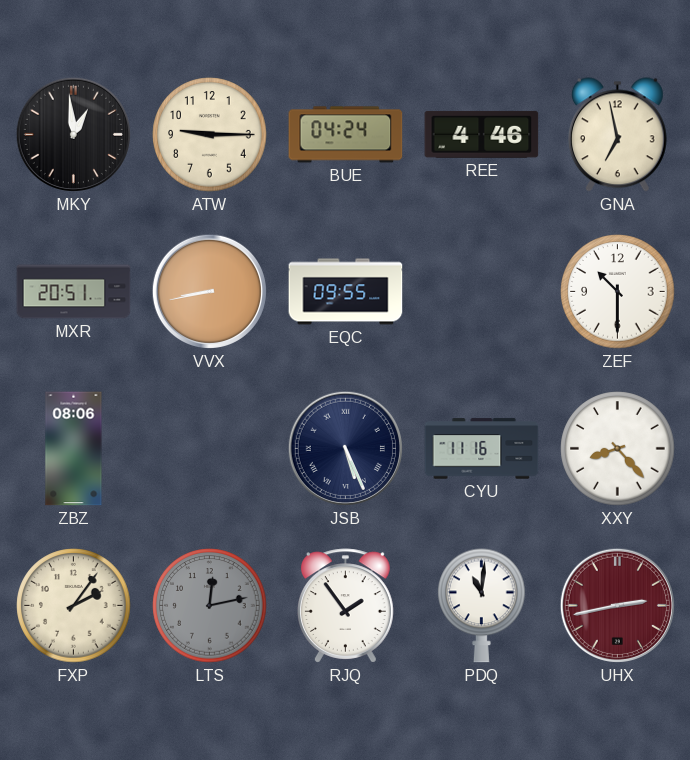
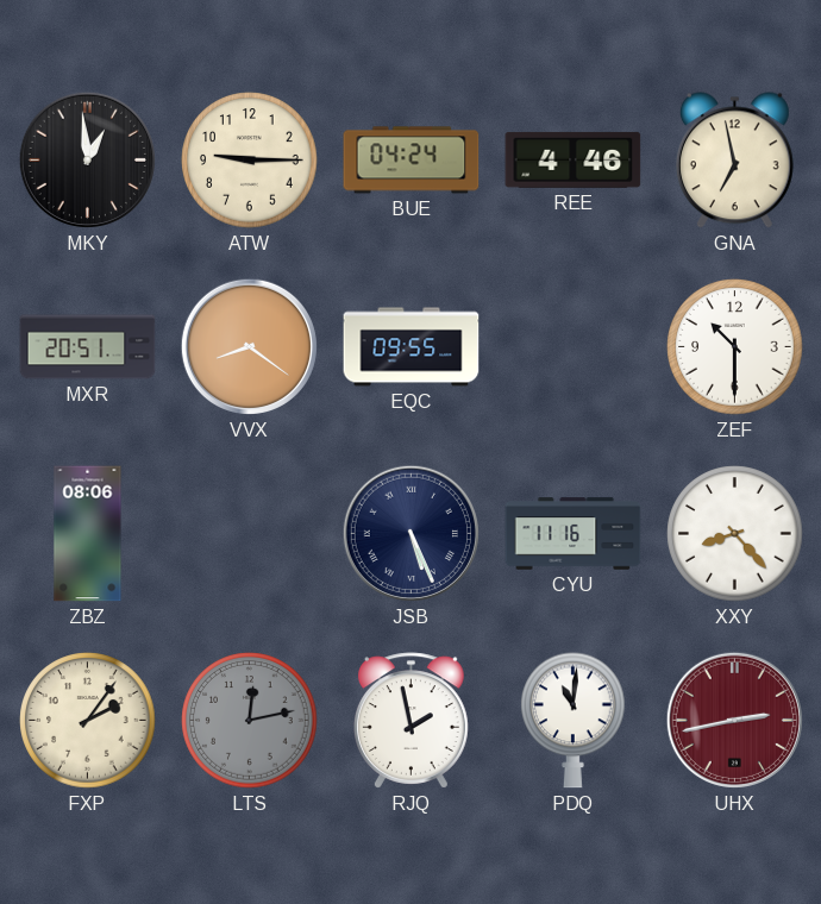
VVX: 8:43 -> 8:21 (249, 346)
RJQ: 1:54 -> 1:58 (411, 721)
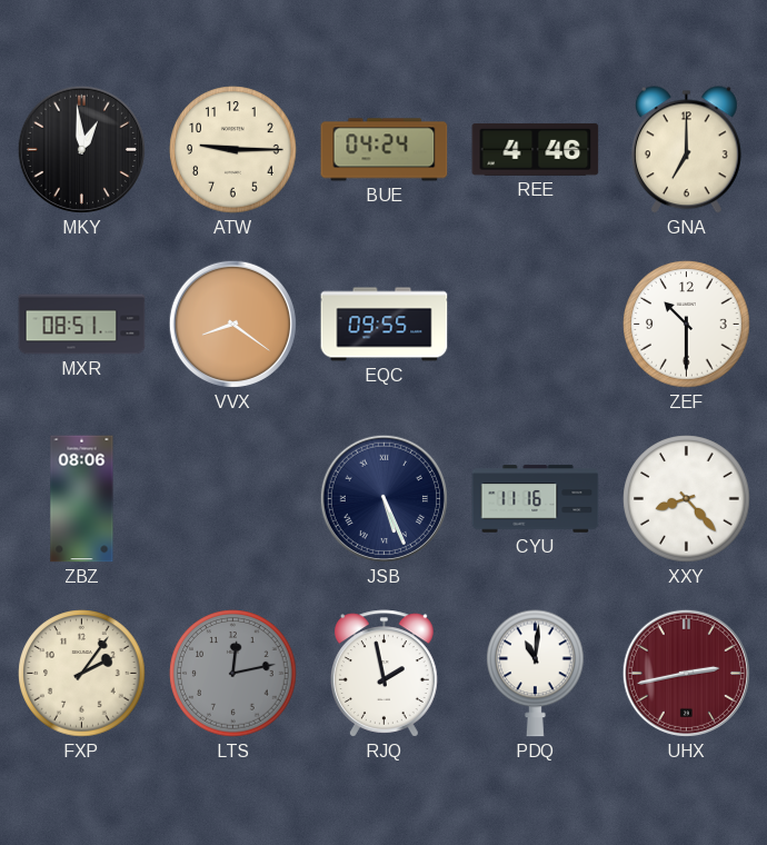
GNA: 6:58 -> 7:00 (686, 150)
MXR: 20:51 -> 08:51 (82, 325)
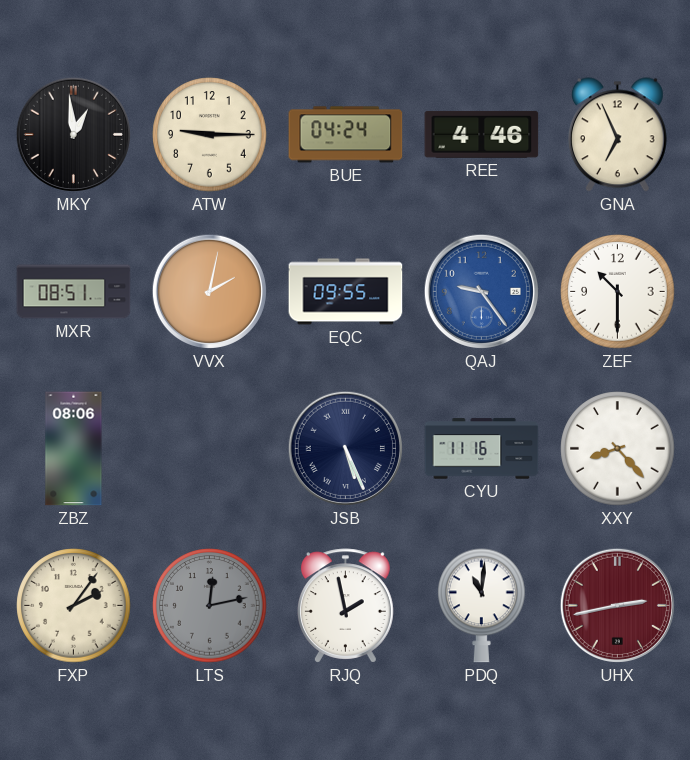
GNA: 7:00 -> 6:56 (617, 135)
VVX: 8:21 -> 2:02 (209, 291)
QAJ: none -> 9:24 (481, 291)
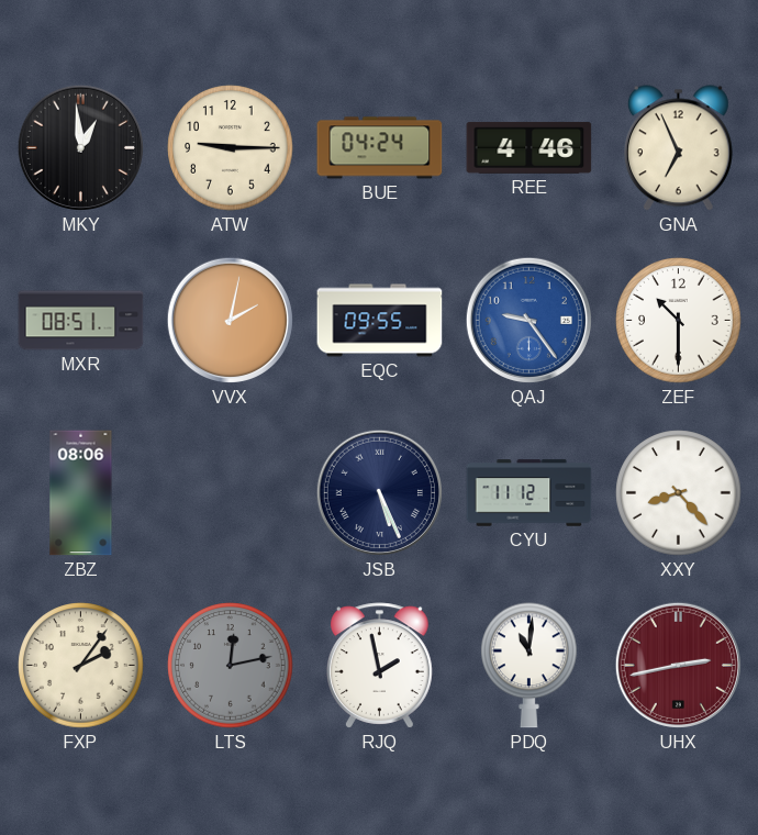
CYU: 11:16 -> 11:12 (530, 493)
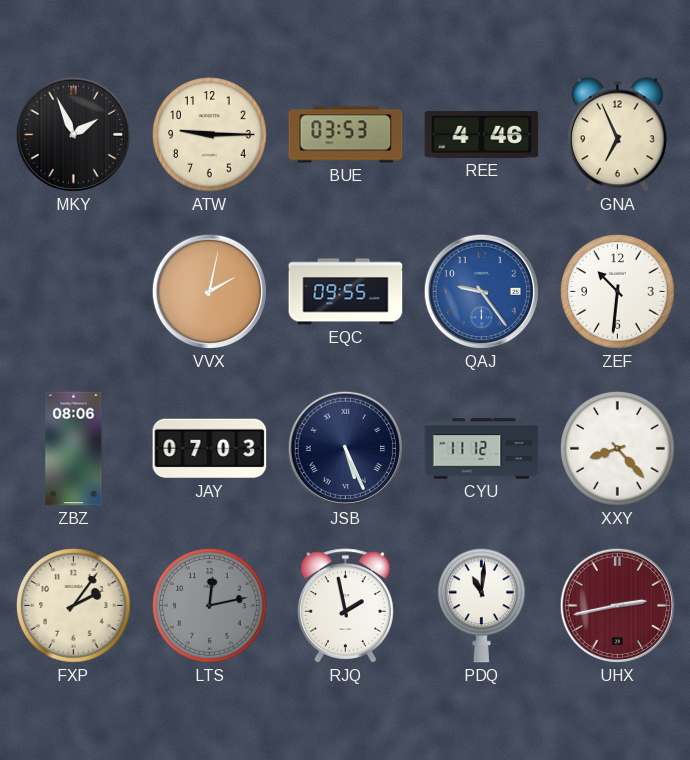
MKY: 12:59 -> 1:56 (73, 134)
BUE: 04:24 -> 03:53 (346, 135)
MXR: 08:51 -> none (81, 321)
ZEF: 10:30 -> 10:31 (618, 292)
JAY: none -> 07:03 (210, 449)
